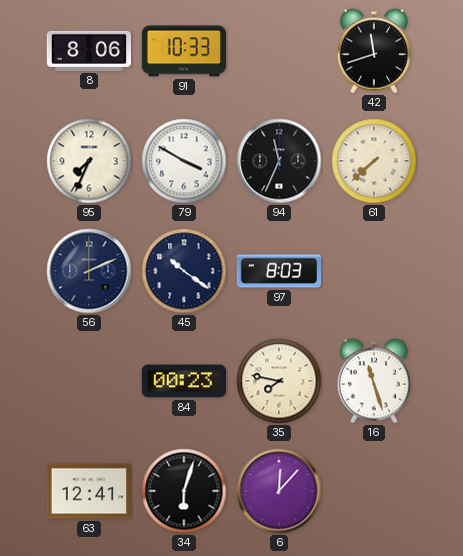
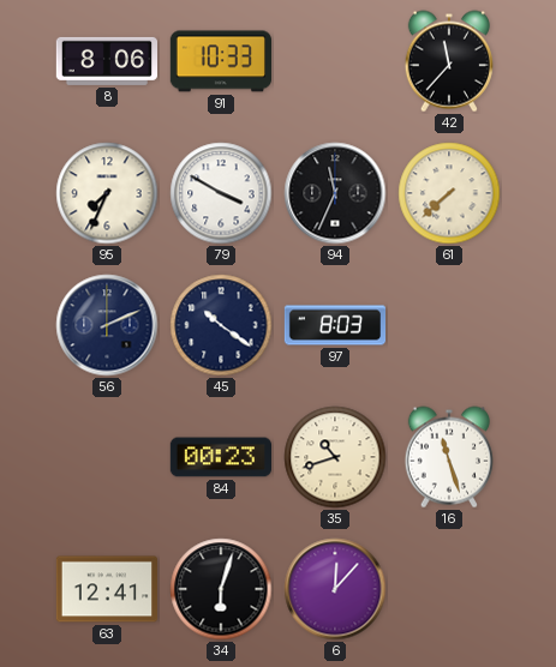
42: 11:42 -> 11:37 (449, 61)
35: 7:47 -> 10:42 (335, 457)
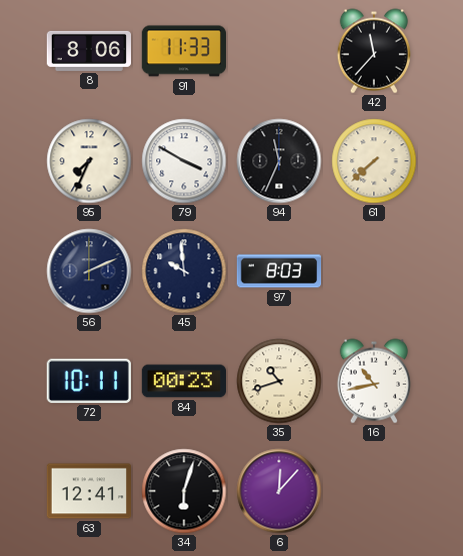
91: 10:33 -> 11:33 (183, 51)
45: 10:21 -> 9:59 (184, 271)
72: none -> 10:11 (89, 381)
16: 11:27 -> 10:43 (374, 381)
